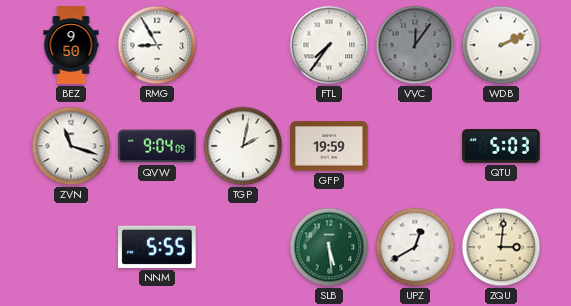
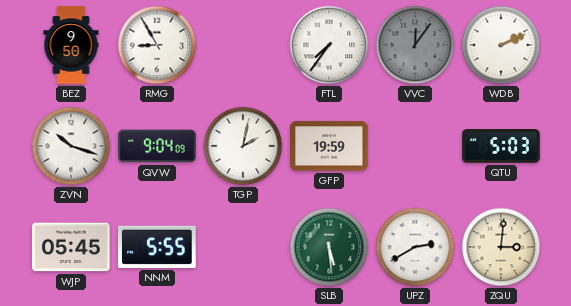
ZVN: 11:18 -> 10:18 (71, 146)
WJP: none -> 05:45 (71, 247)
UPZ: 12:40 -> 2:40 (415, 247)
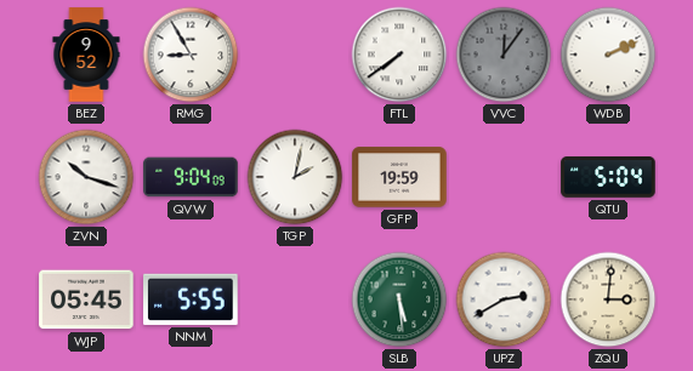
BEZ: 9:50 -> 9:52 (86, 55)
FTL: 7:36 -> 7:39 (399, 55)
QTU: 5:03 -> 5:04 (608, 177)
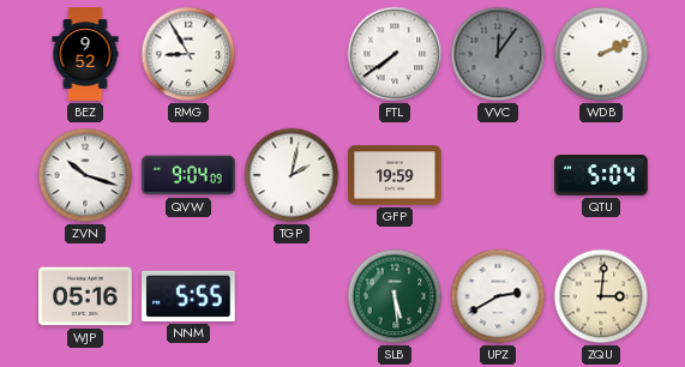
WJP: 05:45 -> 05:16 (85, 296)
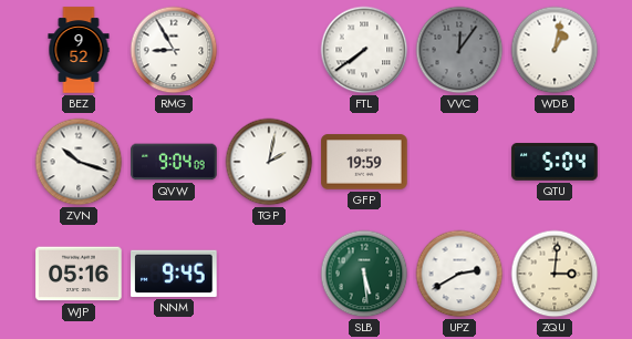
WDB: 2:11 -> 1:02 (555, 50)
NNM: 5:55 -> 9:45 (174, 274)
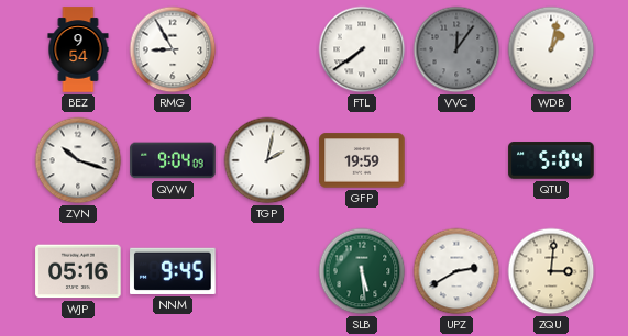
BEZ: 9:52 -> 9:54 (78, 49)
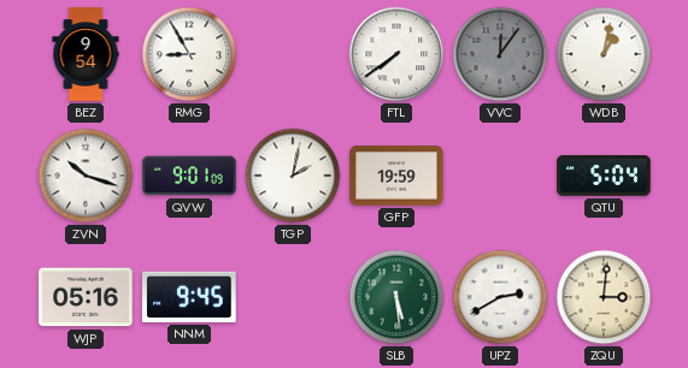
QVW: 9:04 -> 9:01 (189, 176)
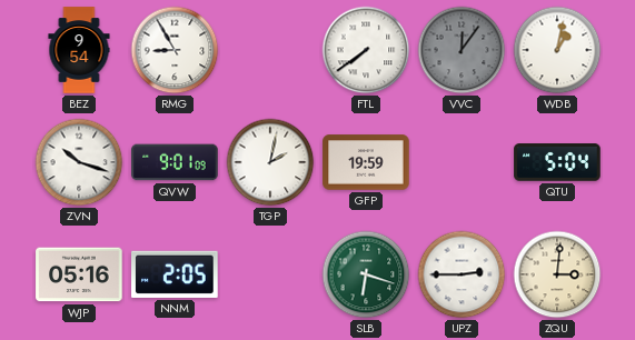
NNM: 9:45 -> 2:05 (175, 274)
SLB: 5:29 -> 6:18 (366, 274)
UPZ: 2:40 -> 2:45 (462, 274)
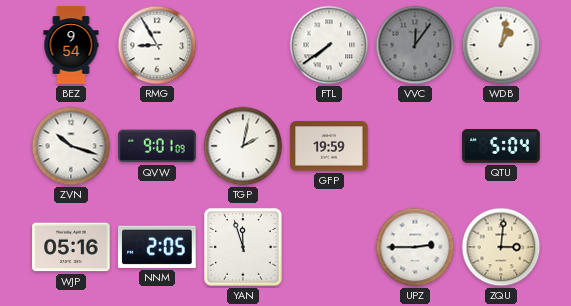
YAN: none -> 11:57 (243, 247)
SLB: 6:18 -> none (366, 274)
